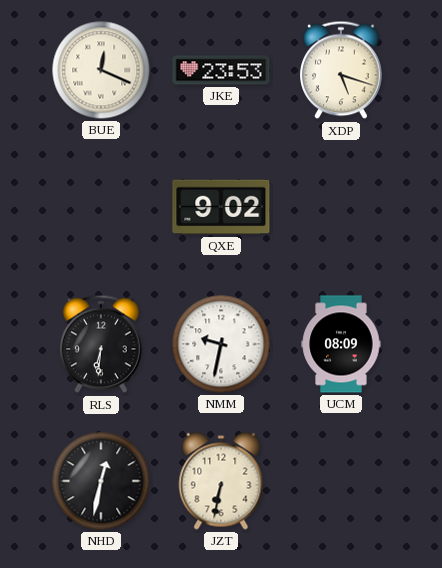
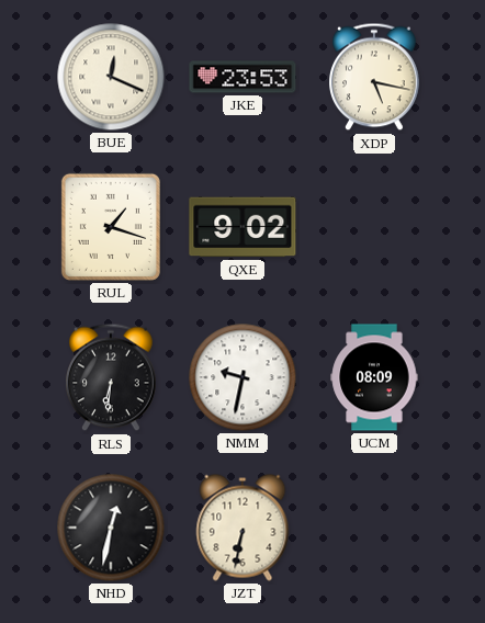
XDP: 5:18 -> 5:17 (375, 77)
RUL: none -> 1:18 (111, 227)
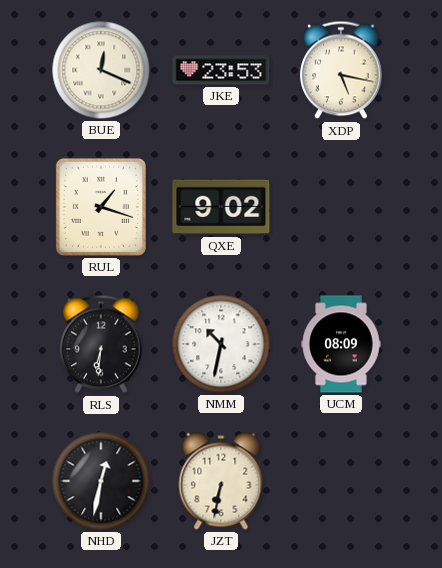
NMM: 9:32 -> 10:32 (221, 344)
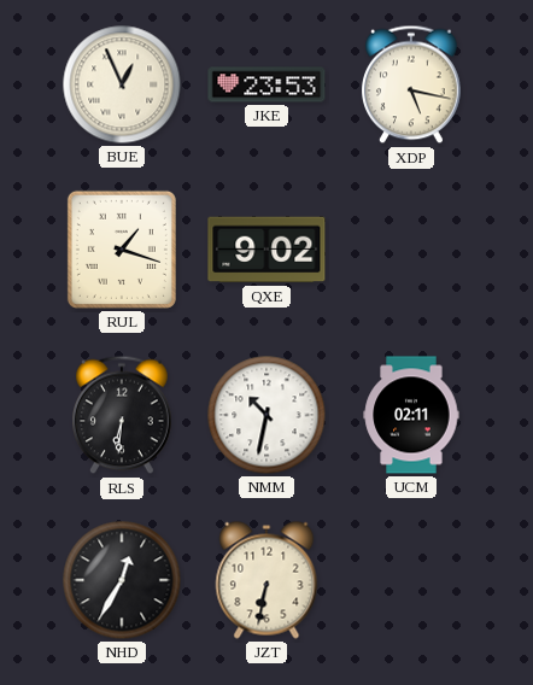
BUE: 12:19 -> 12:56 (122, 84)
UCM: 08:09 -> 02:11 (411, 415)
NHD: 12:32 -> 12:35 (122, 580)
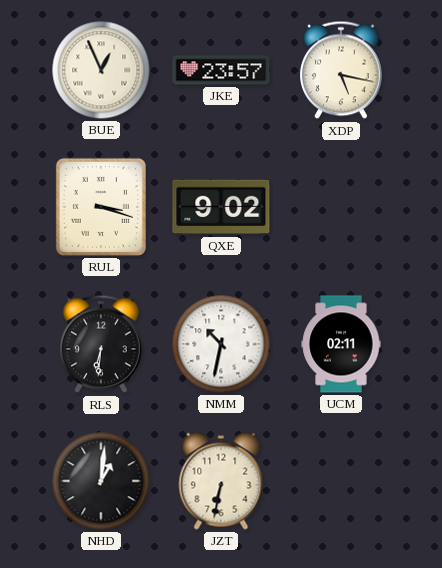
JKE: 23:53 -> 23:57 (221, 70)
RUL: 1:18 -> 3:18 (101, 207)
NHD: 12:35 -> 1:01 (101, 481)
